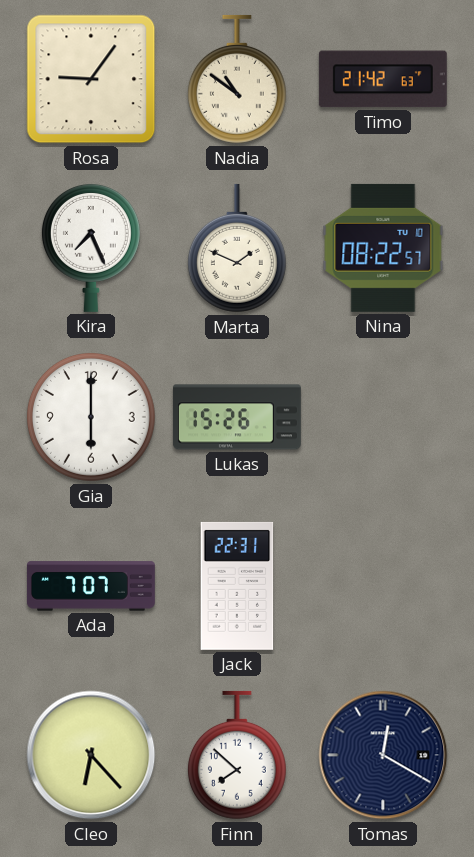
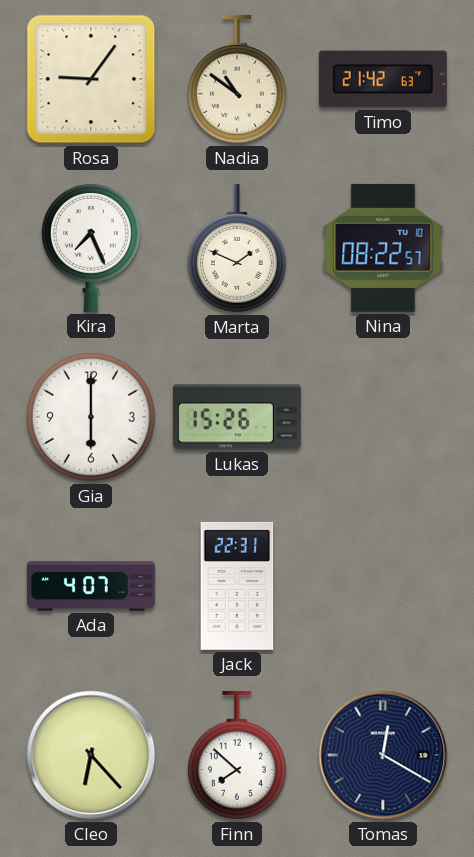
Ada: 7:07 -> 4:07 (91, 586)
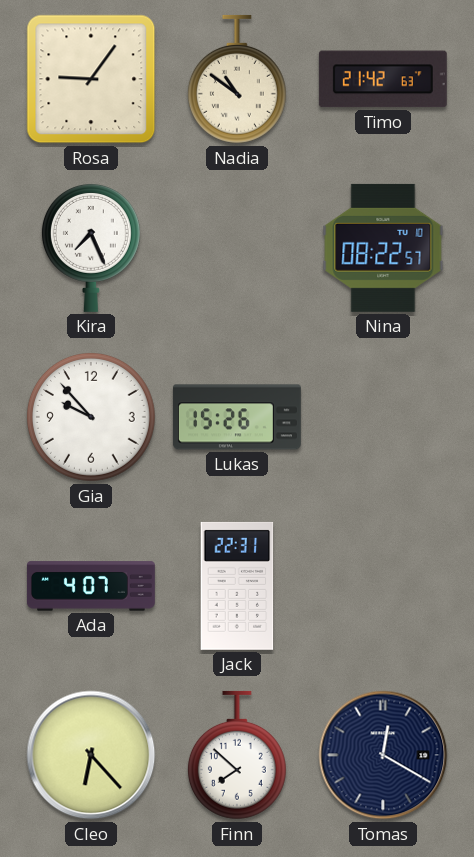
Marta: 1:49 -> none (237, 248)
Gia: 6:00 -> 9:53 (91, 417)
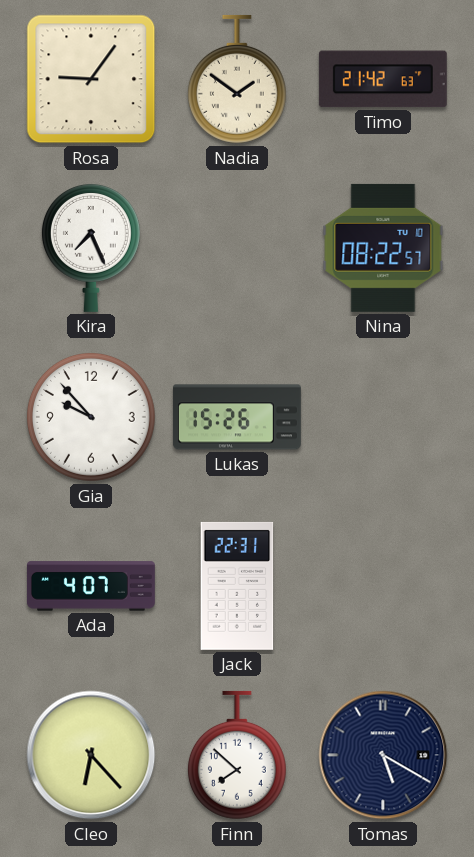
Nadia: 10:51 -> 1:51 (237, 79)
Tomas: 12:20 -> 5:20 (383, 755)
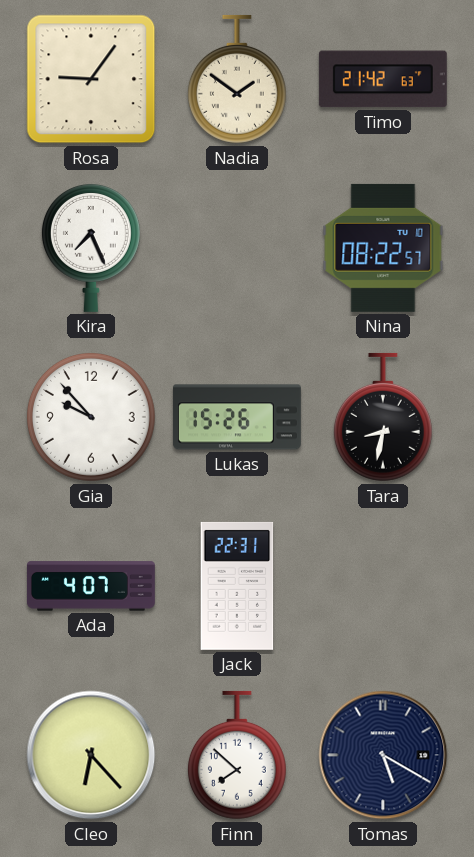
Tara: none -> 8:32 (383, 417)
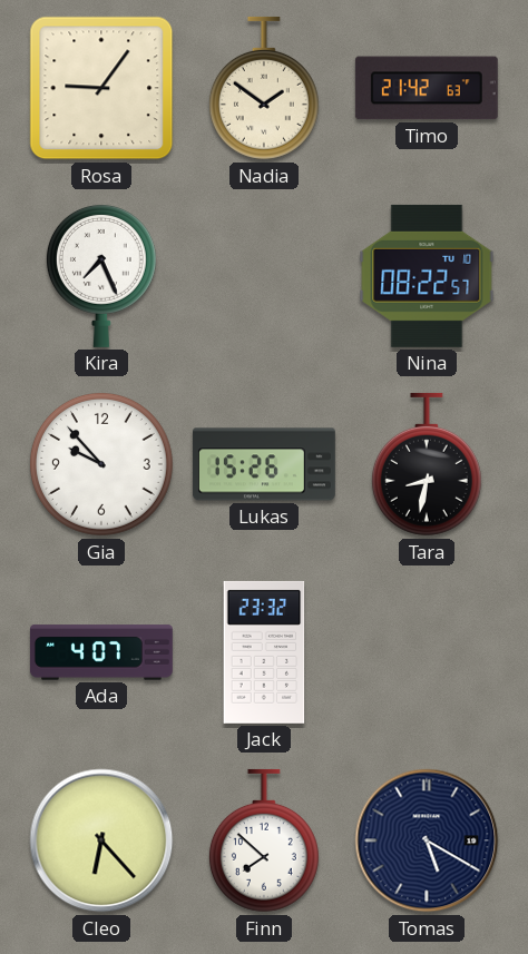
Jack: 22:31 -> 23:32 (264, 652)
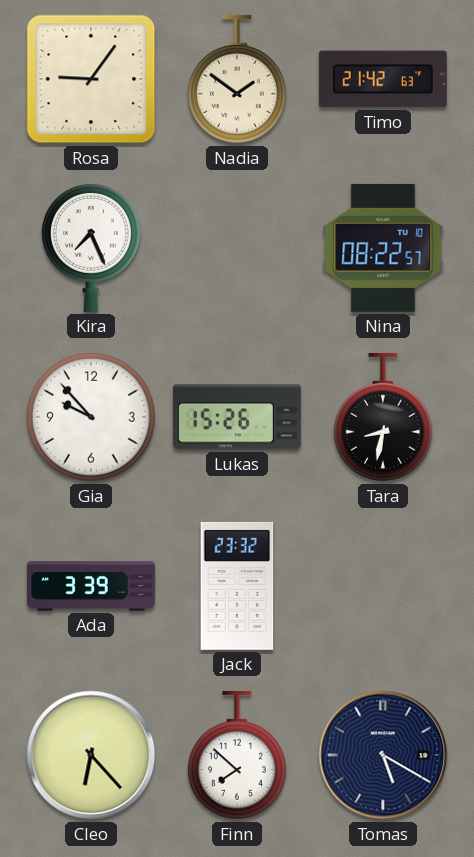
Ada: 4:07 -> 3:39 (91, 586)
